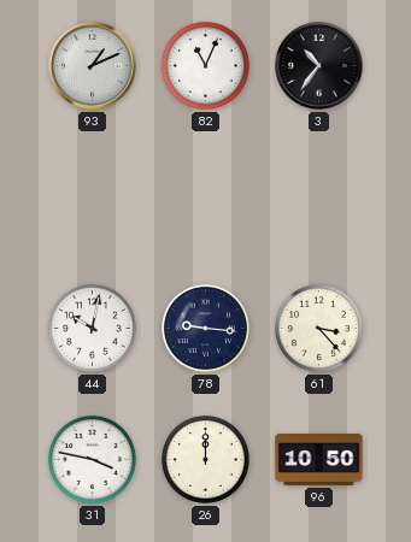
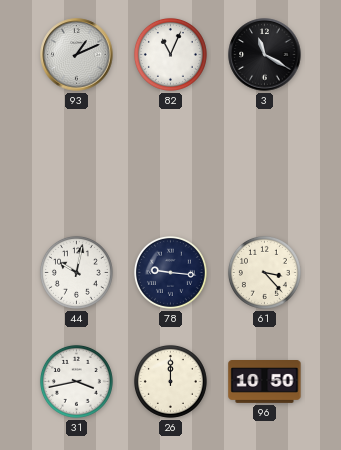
3: 10:36 -> 11:20 (265, 55)
31: 3:47 -> 3:43 (76, 381)
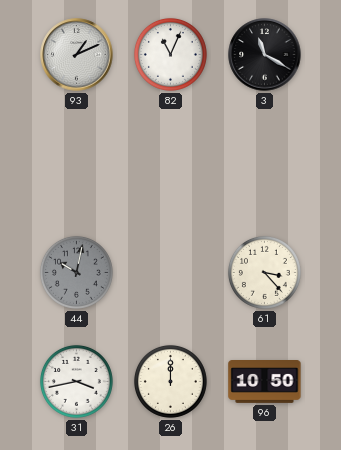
44 dial: white -> grey (76, 272)
78: 9:16 -> none (170, 272)
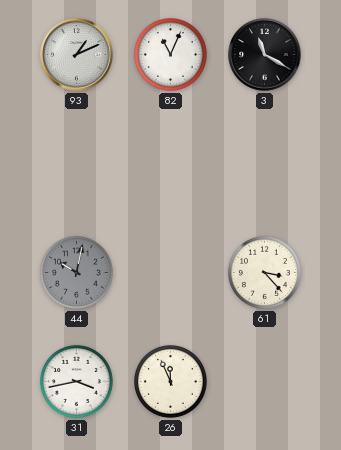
26: 12:00 -> 11:56 (170, 381)
96: 10:50 -> none (265, 382)
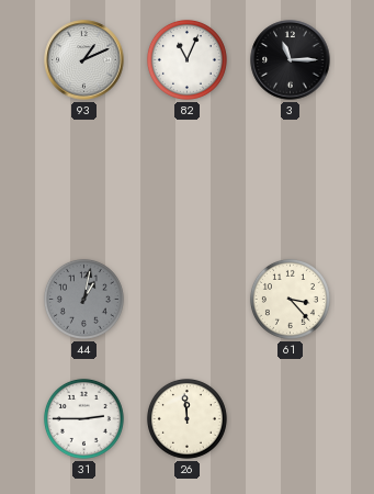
3: 11:20 -> 11:15 (291, 60)
44: 10:02 -> 1:02 (83, 299)
31: 3:43 -> 2:45 (83, 418)
26: 11:56 -> 11:59 (186, 418)
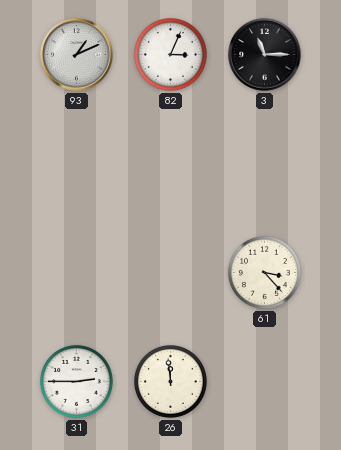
82: 11:04 -> 3:04 (170, 54)
44: 1:02 -> none (83, 299)
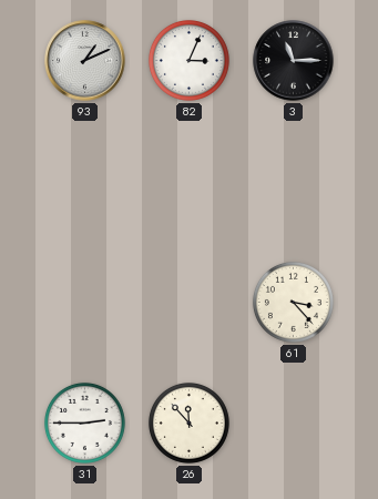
26: 11:59 -> 11:53 (188, 422)
